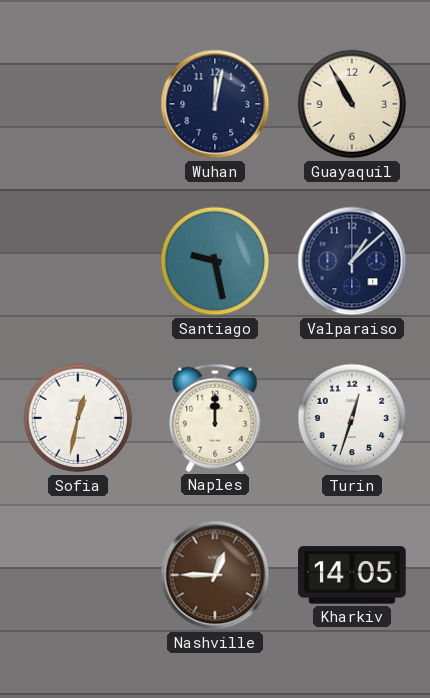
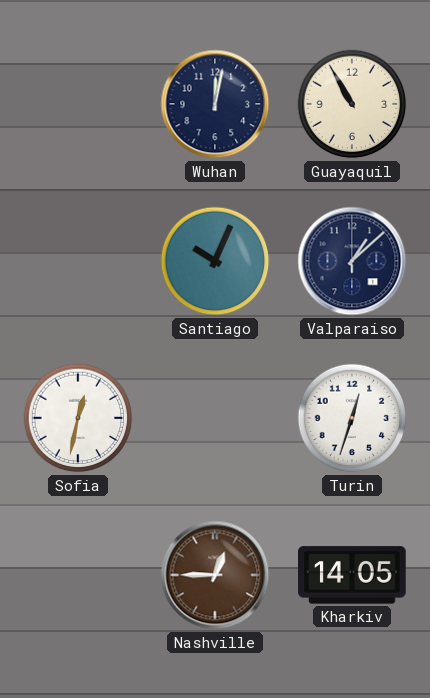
Santiago: 9:28 -> 10:04 (215, 261)
Naples: 12:00 -> none (215, 418)
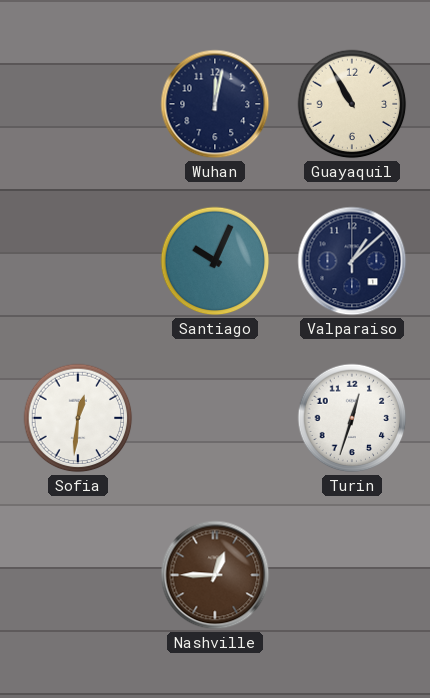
Sofia: 12:32 -> 12:31 (78, 418)
Kharkiv: 14:05 -> none (352, 575)
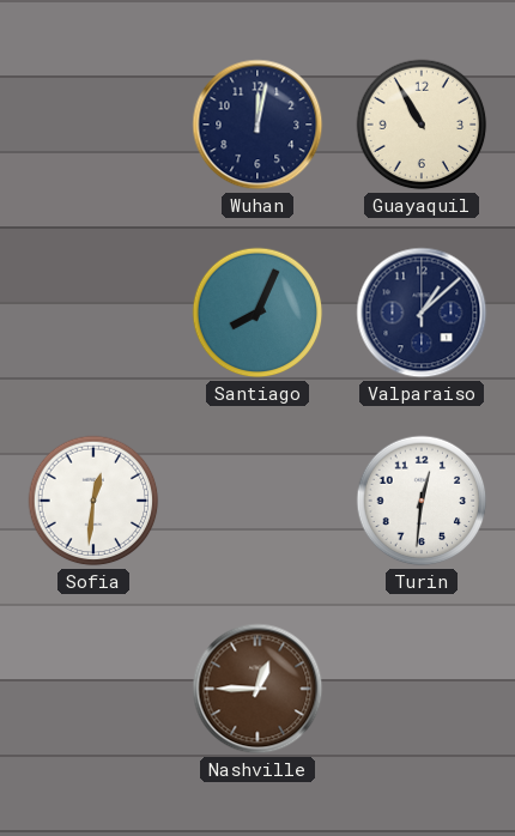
Santiago: 10:04 -> 8:04 (257, 313)
Turin: 12:33 -> 12:31 (422, 501)
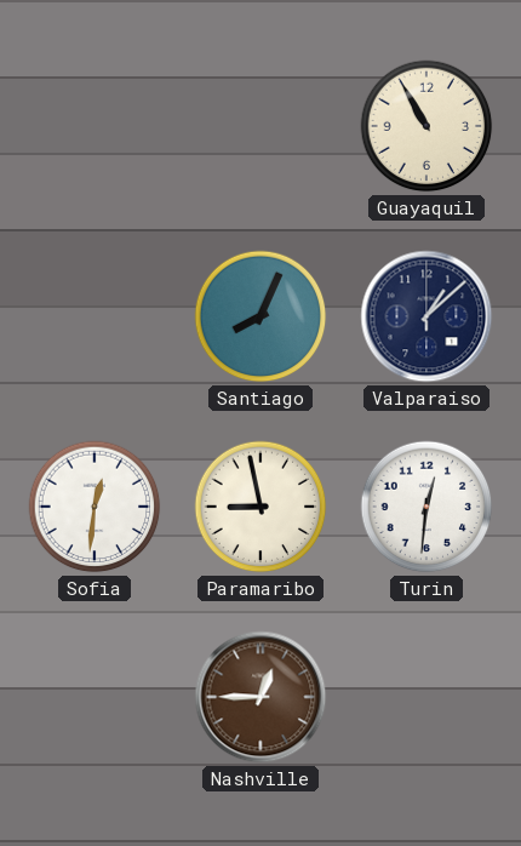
Wuhan: 12:02 -> none (257, 125)
Paramaribo: none -> 8:58 (260, 507)
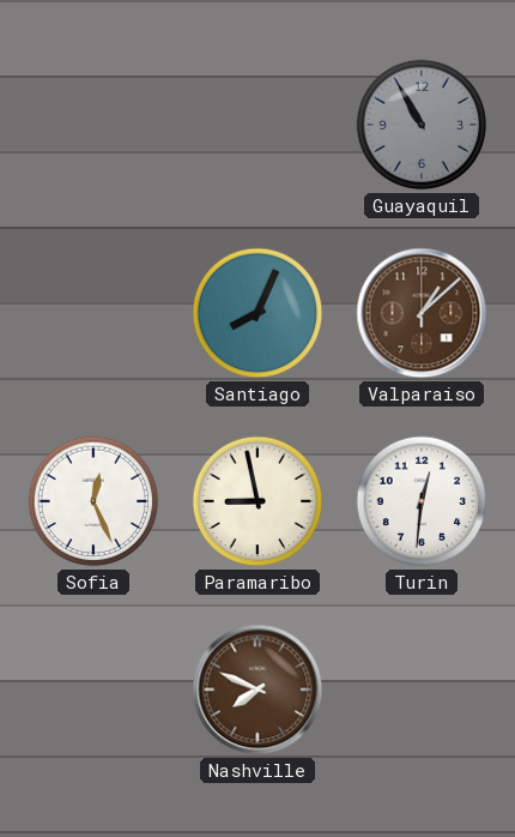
Guayaquil dial: cream -> grey (422, 125)
Valparaiso dial: navy -> brown (422, 313)
Sofia: 12:31 -> 12:26 (93, 501)
Nashville: 12:45 -> 7:49 (257, 690)
